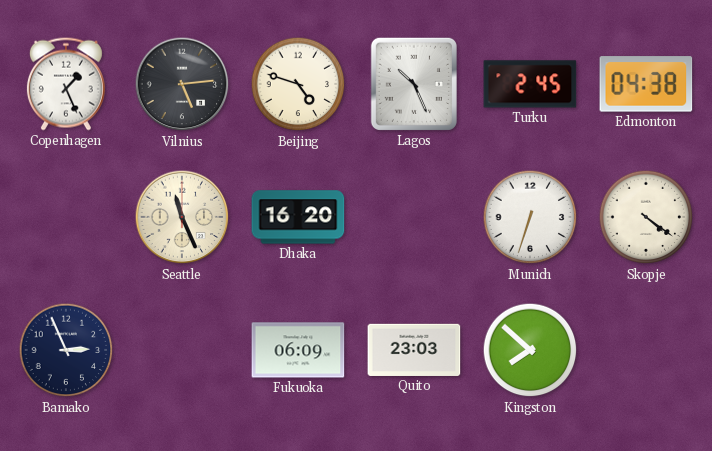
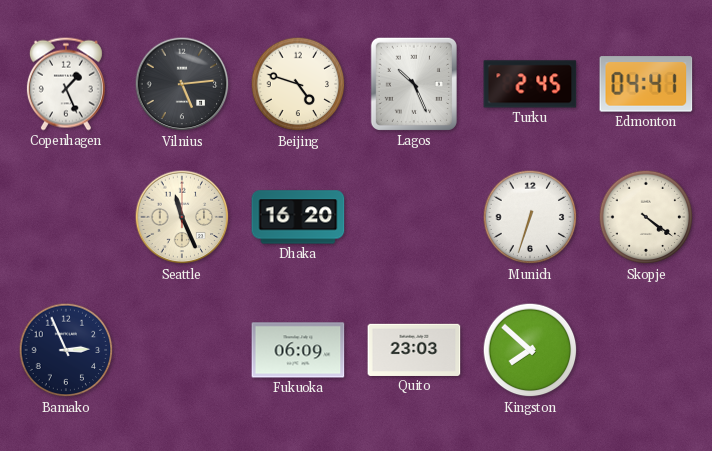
Edmonton: 04:38 -> 04:41 (646, 84)
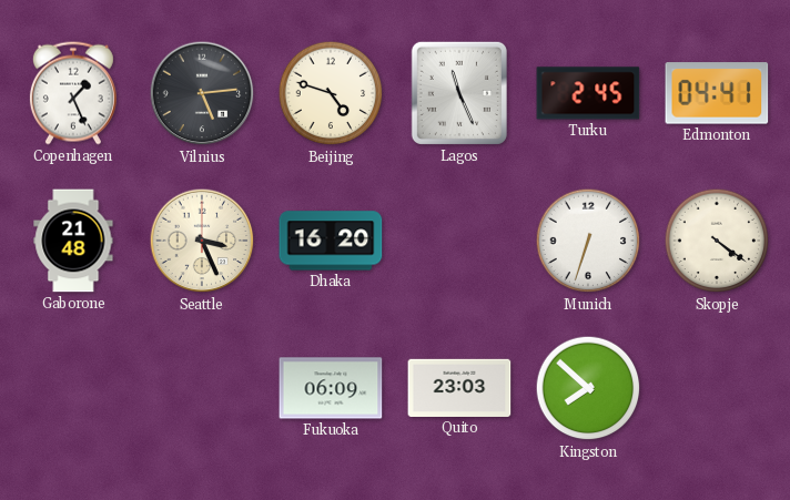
Lagos: 10:26 -> 11:26 (459, 93)
Gaborone: none -> 21:48 (73, 241)
Seattle: 11:26 -> 3:26 (202, 241)
Bamako: 2:56 -> none (66, 350)
